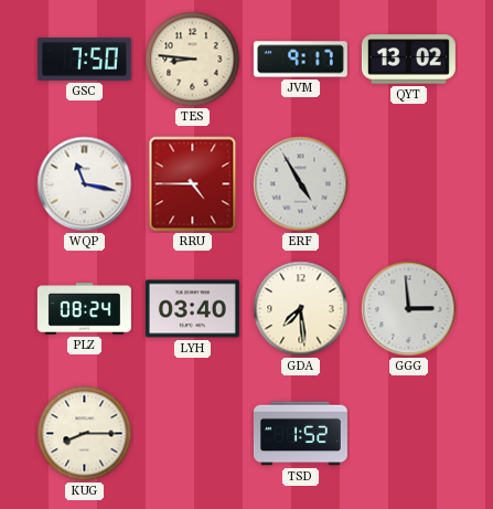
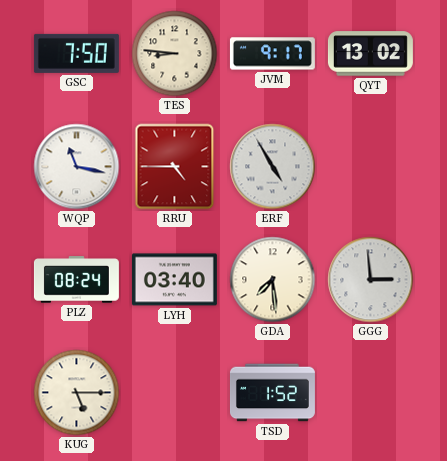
KUG: 8:15 -> 5:15 (77, 393)
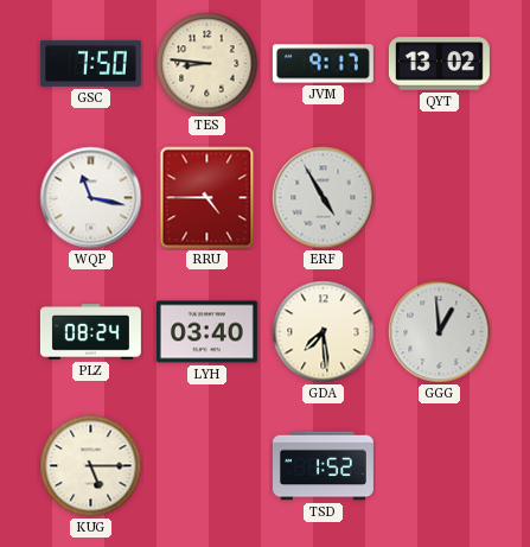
GGG: 2:59 -> 12:59 (440, 332)
